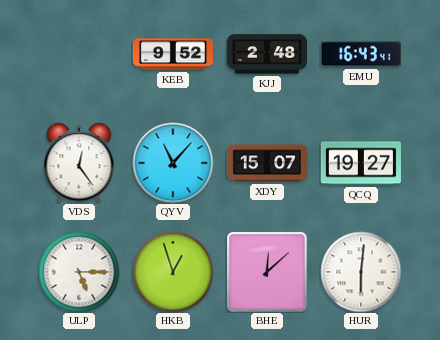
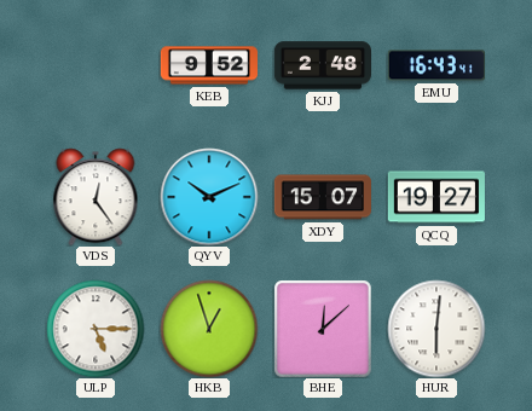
QYV: 11:07 -> 10:11 (209, 197)
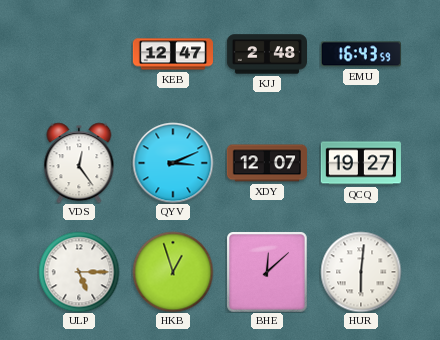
KEB: 9:52 -> 12:47 (172, 54)
EMU: 16:43:41 -> 16:43:59 (361, 54)
QYV: 10:11 -> 3:11 (173, 163)
XDY: 15:07 -> 12:07 (266, 163)
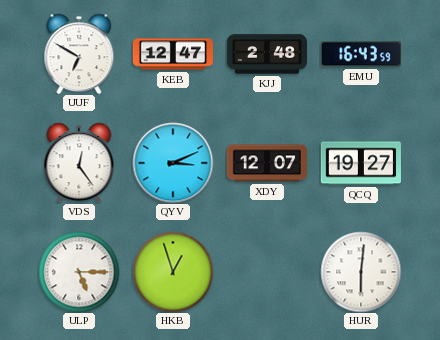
UUF: none -> 6:50 (79, 54)
BHE: 12:08 -> none (267, 272)
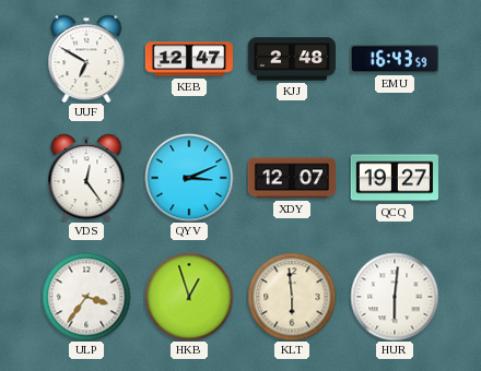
ULP: 5:15 -> 3:36 (86, 297)
KLT: none -> 5:59 (292, 297)
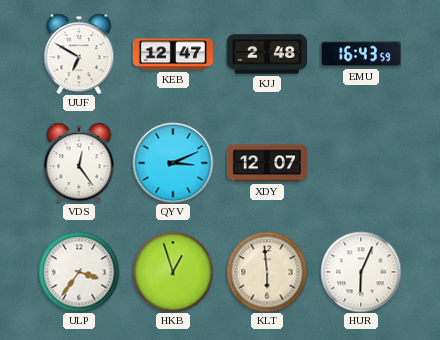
QCQ: 19:27 -> none (395, 178)
HUR: 6:01 -> 6:04 (361, 272)
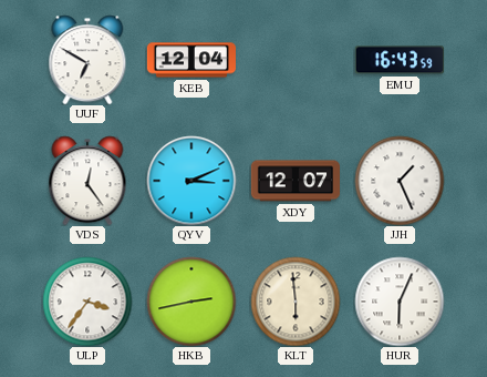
KEB: 12:47 -> 12:04 (190, 60)
KJJ: 2:48 -> none (266, 54)
JJH: none -> 1:26 (400, 181)
HKB: 12:57 -> 2:43 (191, 302)
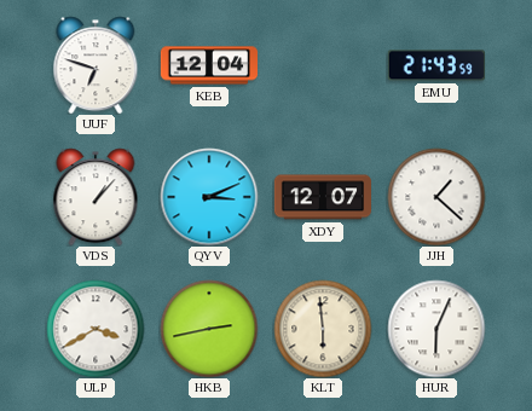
UUF: 6:50 -> 6:48 (96, 65)
EMU: 16:43 -> 21:43 (436, 65)
VDS: 12:24 -> 1:07 (96, 197)
JJH: 1:26 -> 1:22 (436, 197)
ULP: 3:36 -> 3:40 (96, 329)
